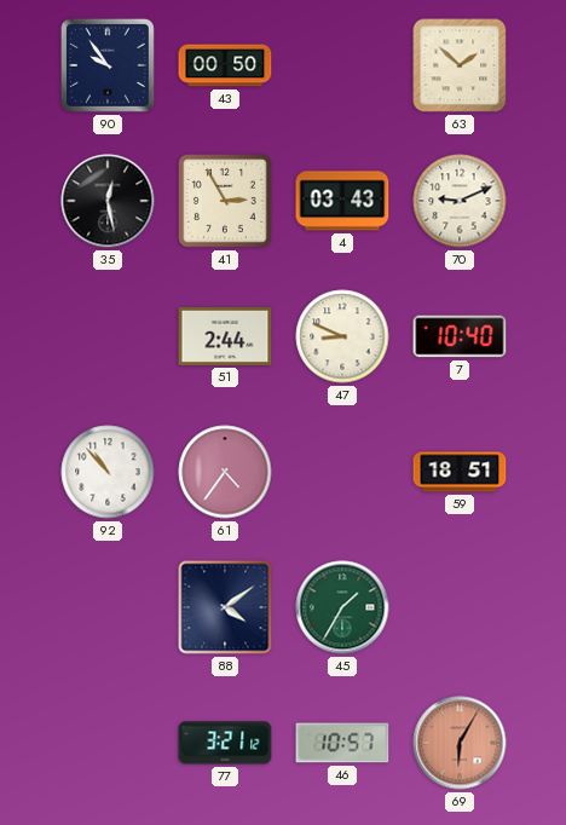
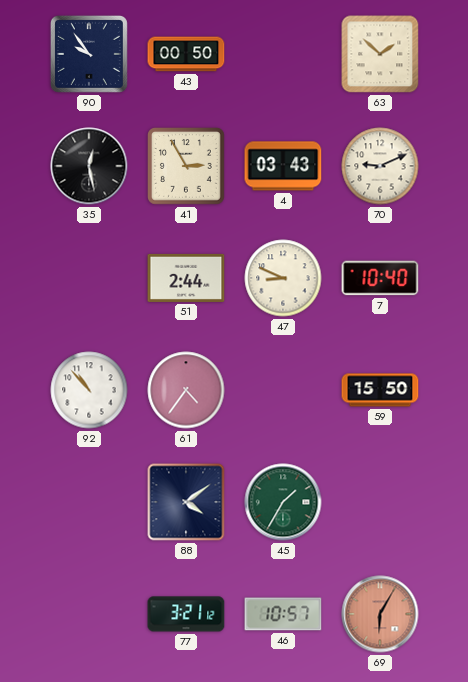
59: 18:51 -> 15:50 (380, 390)
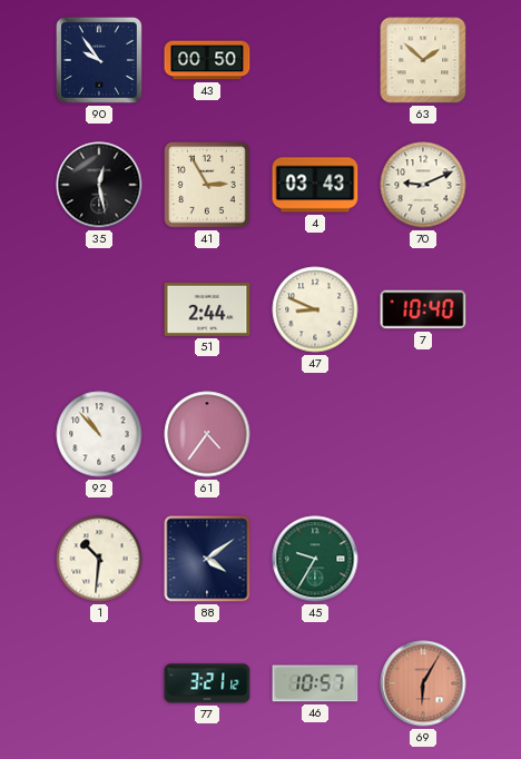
59: 15:50 -> none (380, 390)
1: none -> 10:31 (99, 559)
45: 1:35 -> 9:35 (315, 559)
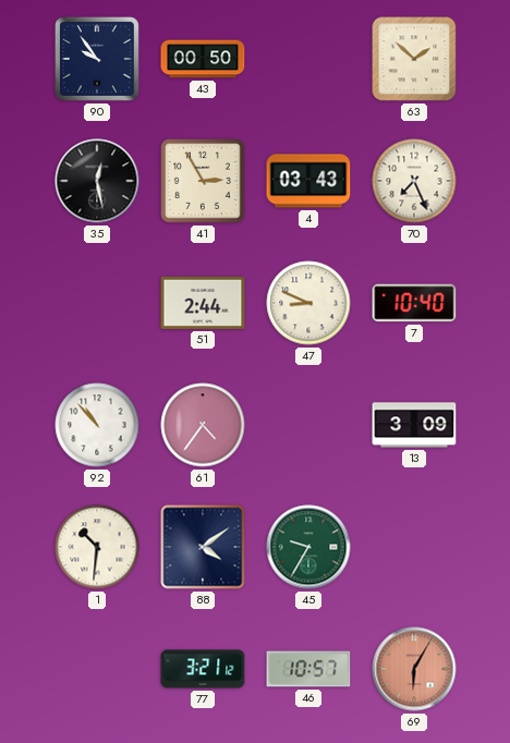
70: 9:11 -> 7:26 (414, 181)
13: none -> 3:09 (414, 425)
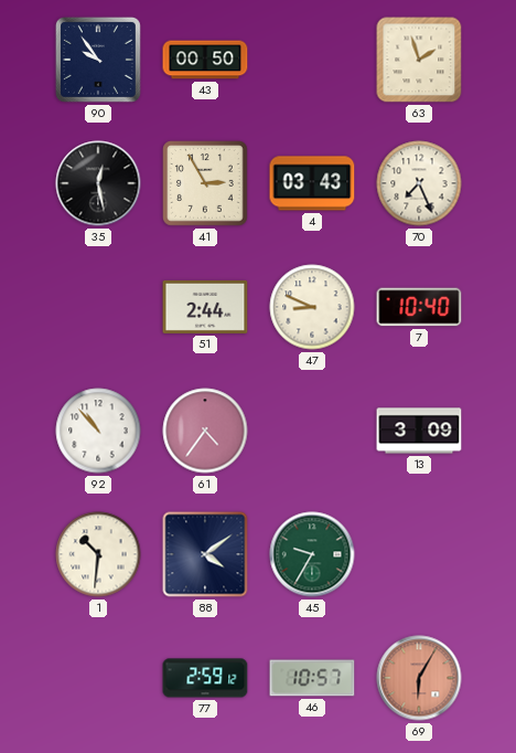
63: 1:52 -> 1:57 (419, 60)
77: 3:21 -> 2:59 (205, 678)
